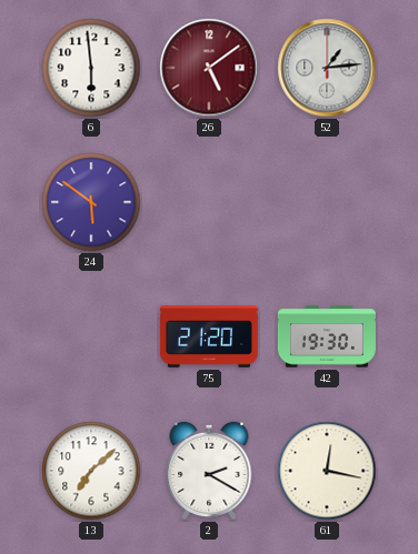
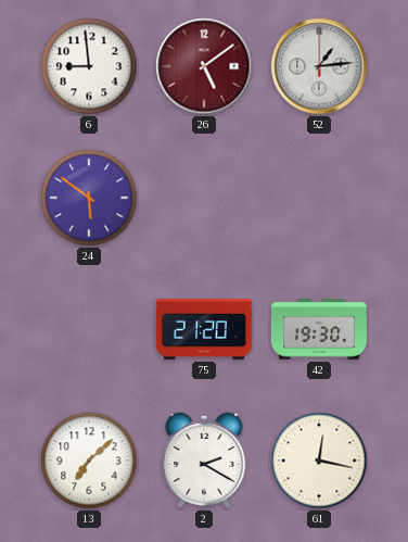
6: 5:59 -> 8:59 (89, 66)
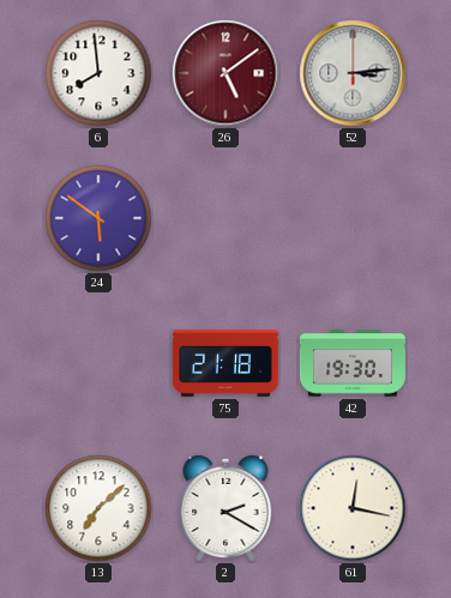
6: 8:59 -> 7:59 (98, 73)
52: 1:14 -> 3:14 (353, 73)
75: 21:20 -> 21:18 (225, 364)
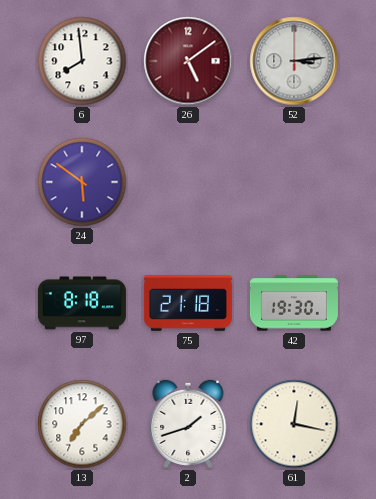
97: none -> 8:18 (82, 303)
2: 2:20 -> 1:42 (188, 424)
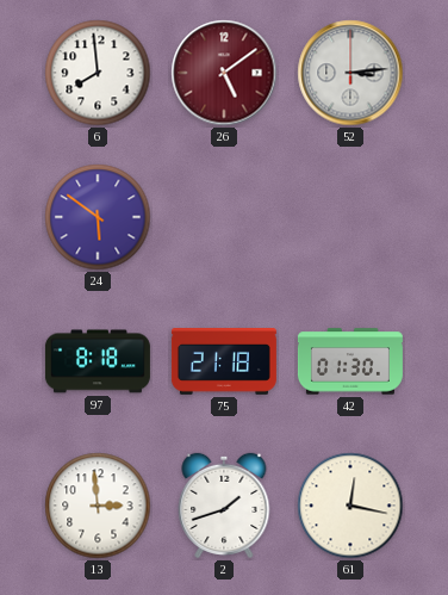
42: 19:30 -> 01:30 (350, 361)
13: 7:08 -> 2:59 (98, 506)
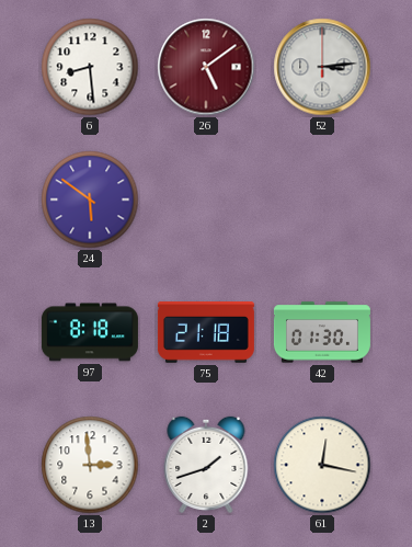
6: 7:59 -> 8:29 (90, 67)
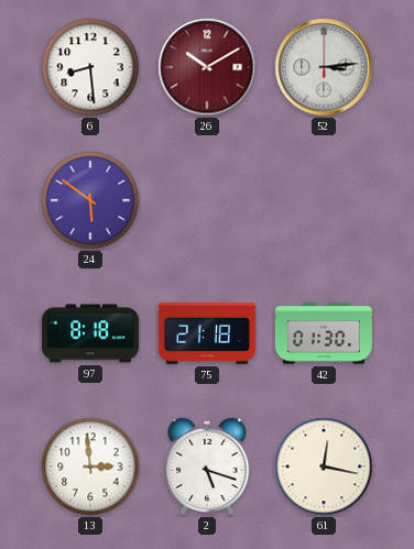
26: 5:09 -> 10:10 (207, 67)
2: 1:42 -> 5:18 (207, 466)
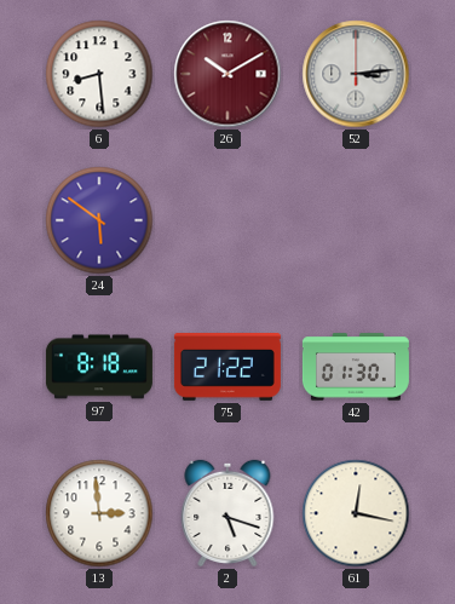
75: 21:18 -> 21:22 (227, 368)
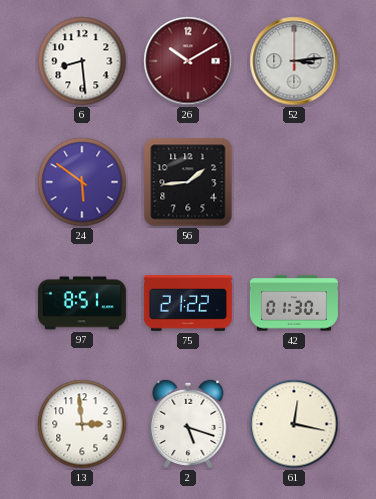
56: none -> 1:44 (188, 182)
97: 8:18 -> 8:51 (82, 303)
